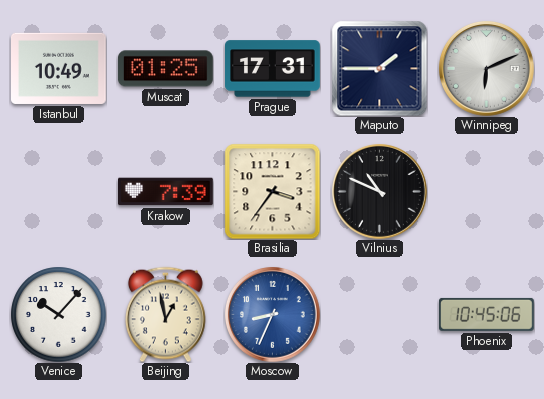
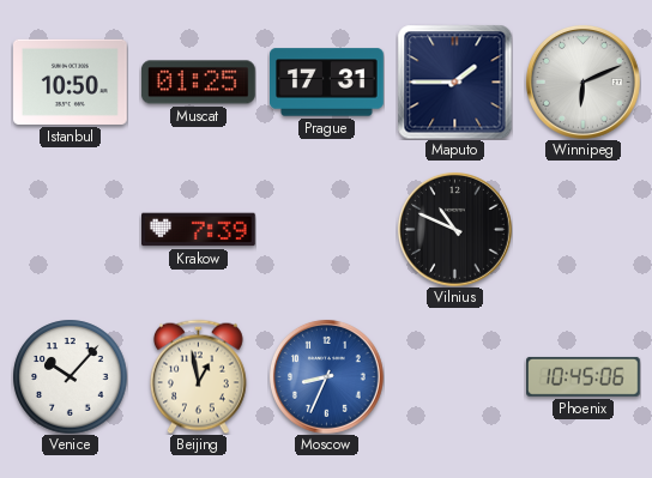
Istanbul: 10:49 -> 10:50 (71, 81)
Brasilia: 3:36 -> none (272, 191)
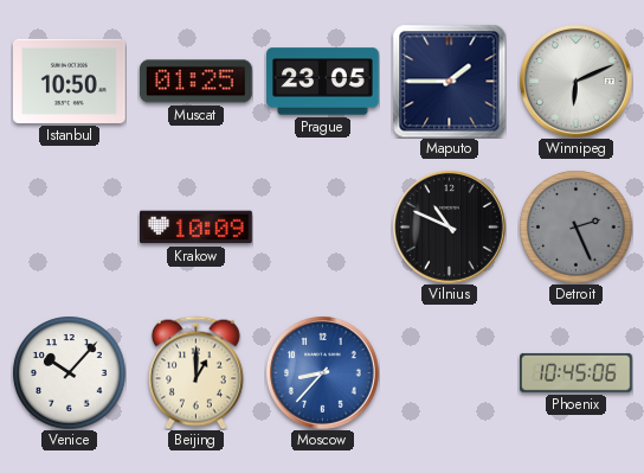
Prague: 17:31 -> 23:05 (323, 82)
Krakow: 7:39 -> 10:09 (197, 228)
Detroit: none -> 2:26 (575, 226)
Beijing: 12:58 -> 1:00 (195, 372)
Moscow: 8:34 -> 8:37 (323, 373)
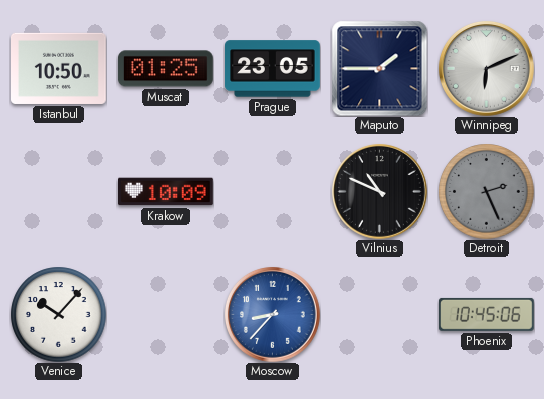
Beijing: 1:00 -> none (195, 372)
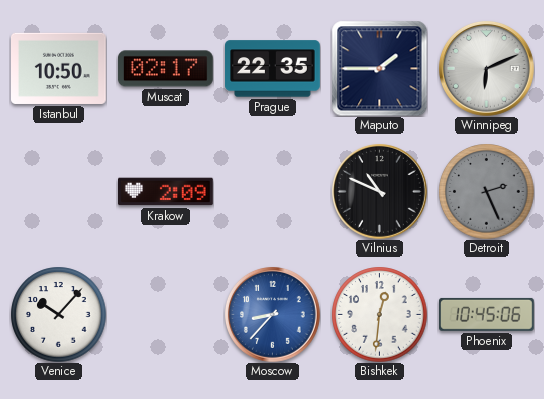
Muscat: 01:25 -> 02:17 (165, 69)
Prague: 23:05 -> 22:35 (273, 69)
Krakow: 10:09 -> 2:09 (166, 192)
Bishkek: none -> 12:31 (379, 314)
